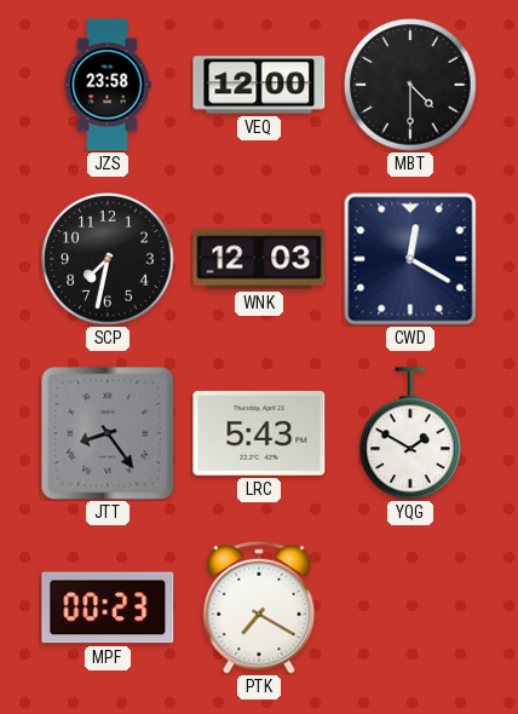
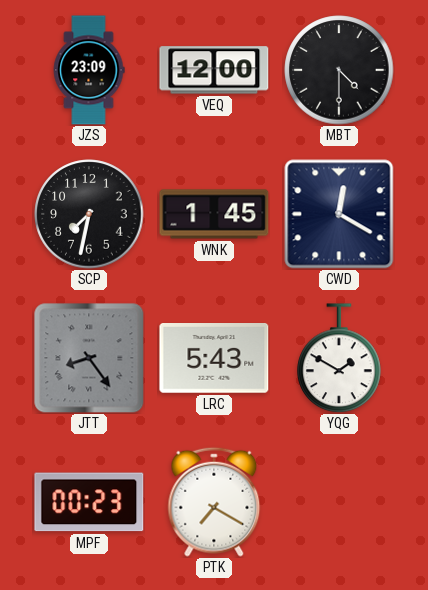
JZS: 23:58 -> 23:09 (89, 70)
WNK: 12:03 -> 1:45 (214, 214)
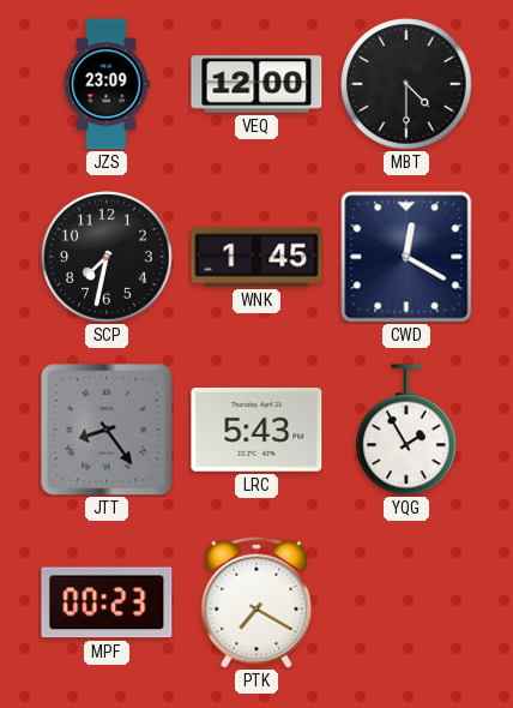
YQG: 1:50 -> 1:55 (406, 430)
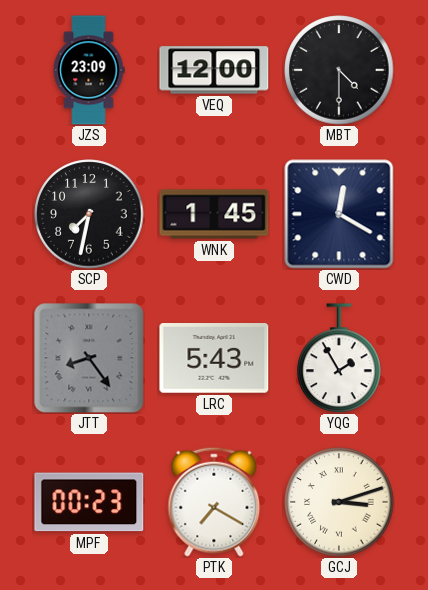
GCJ: none -> 3:12 (339, 502)
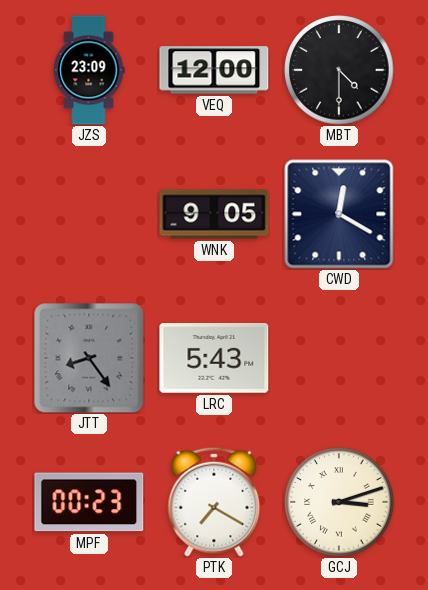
SCP: 7:32 -> none (89, 214)
WNK: 1:45 -> 9:05 (214, 214)
YQG: 1:55 -> none (339, 358)
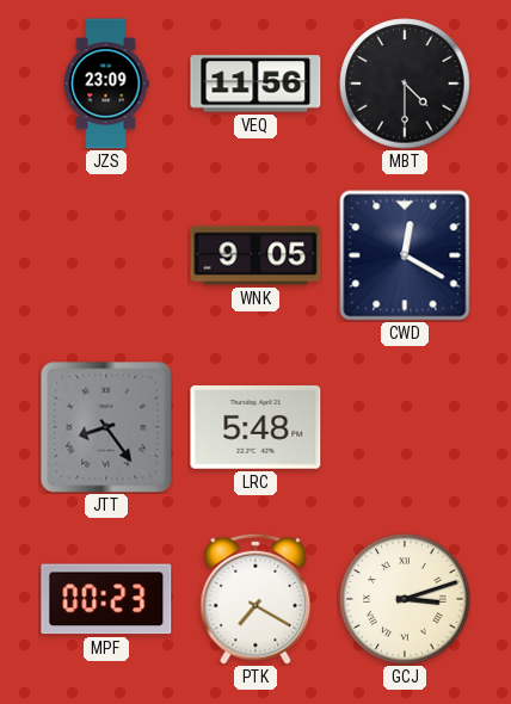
VEQ: 12:00 -> 11:56 (255, 84)
LRC: 5:43 -> 5:48 (255, 428)
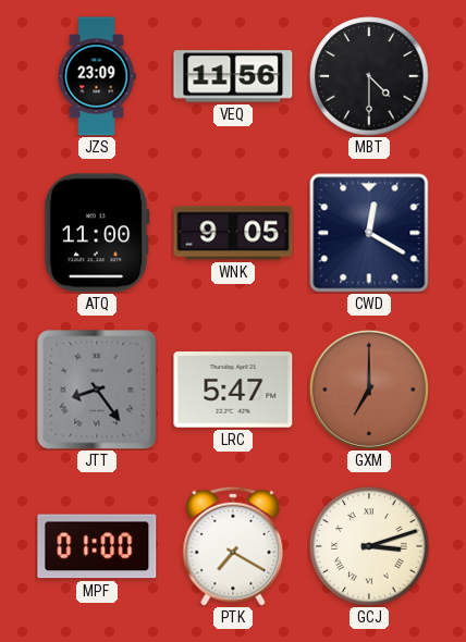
ATQ: none -> 11:00 (97, 233)
LRC: 5:48 -> 5:47 (233, 391)
GXM: none -> 7:00 (369, 390)
MPF: 00:23 -> 01:00 (97, 546)
